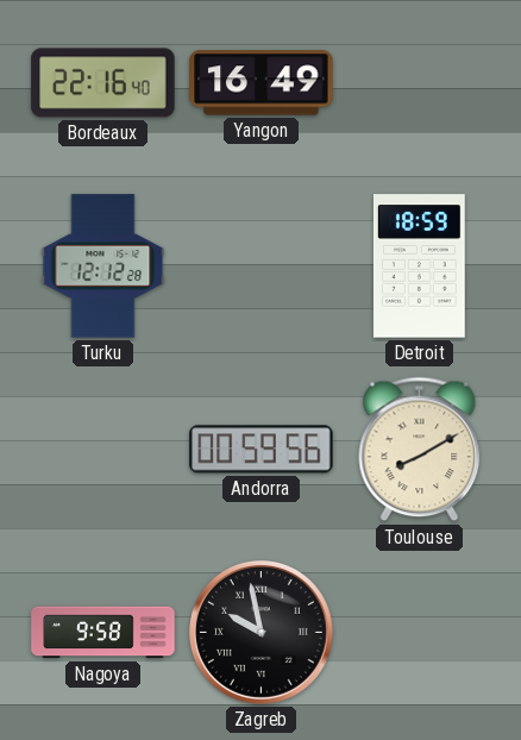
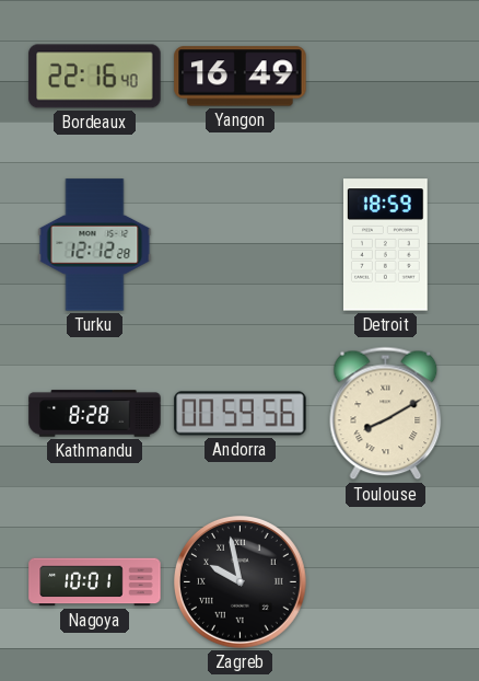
Kathmandu: none -> 8:28 (95, 414)
Nagoya: 9:58 -> 10:01 (95, 582)
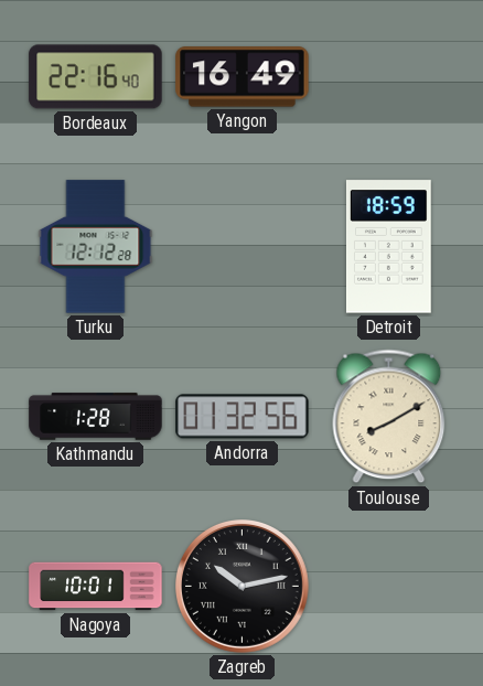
Kathmandu: 8:28 -> 1:28 (96, 417)
Andorra: 00:59 -> 01:32 (243, 417)
Zagreb: 9:58 -> 10:13 (243, 587)
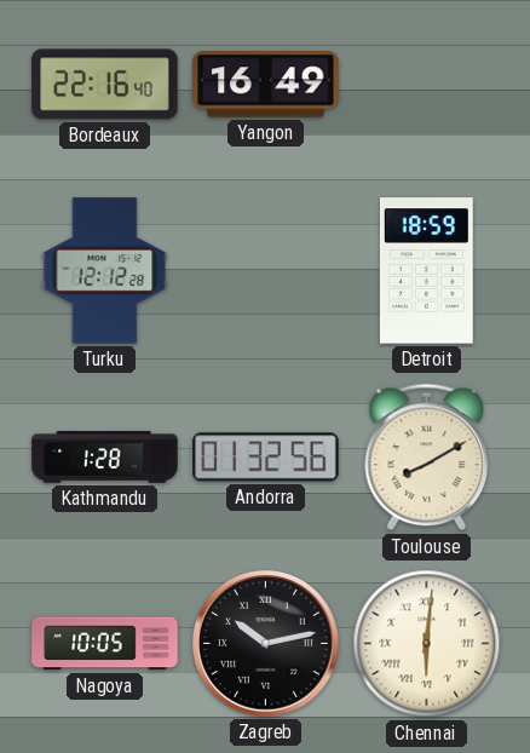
Nagoya: 10:01 -> 10:05 (105, 644)
Chennai: none -> 6:01 (427, 644)
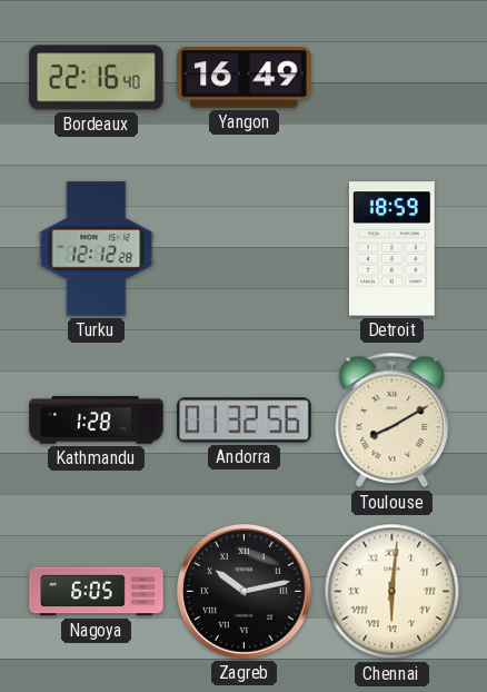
Nagoya: 10:05 -> 6:05 (97, 592)
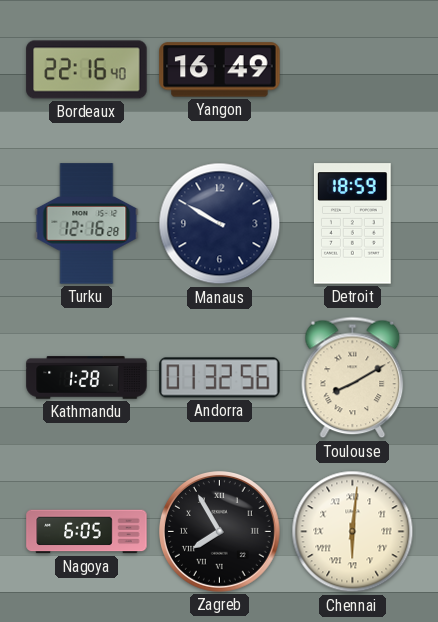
Turku: 12:12 -> 12:16 (87, 224)
Manaus: none -> 9:50 (220, 224)
Zagreb: 10:13 -> 7:55 (220, 532)
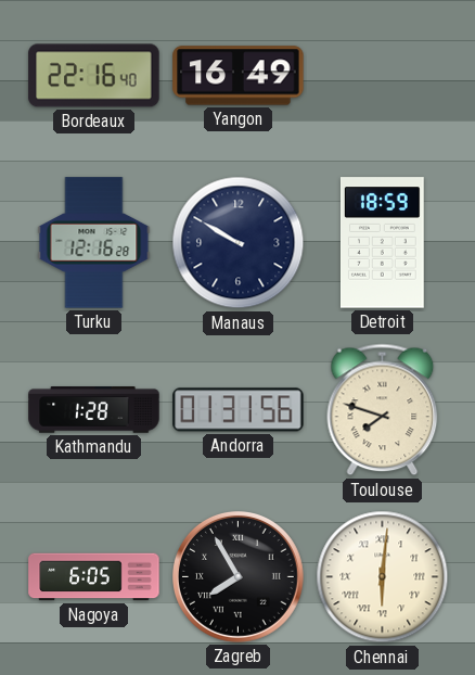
Andorra: 01:32 -> 01:31 (239, 410)
Toulouse: 8:10 -> 7:48 (383, 410)
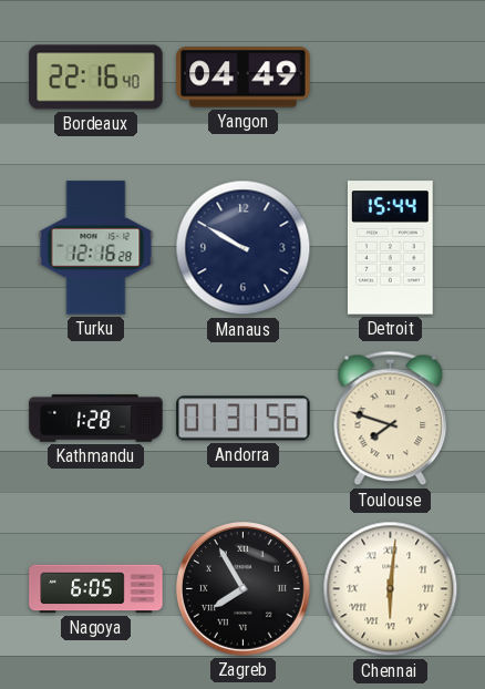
Yangon: 16:49 -> 04:49 (244, 78)
Detroit: 18:59 -> 15:44 (390, 248)
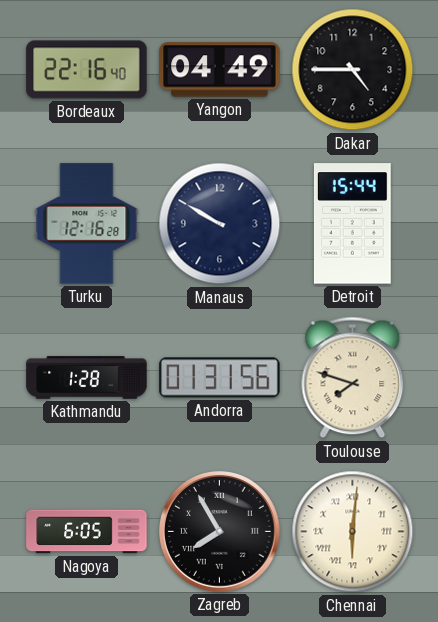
Dakar: none -> 4:45 (353, 70)
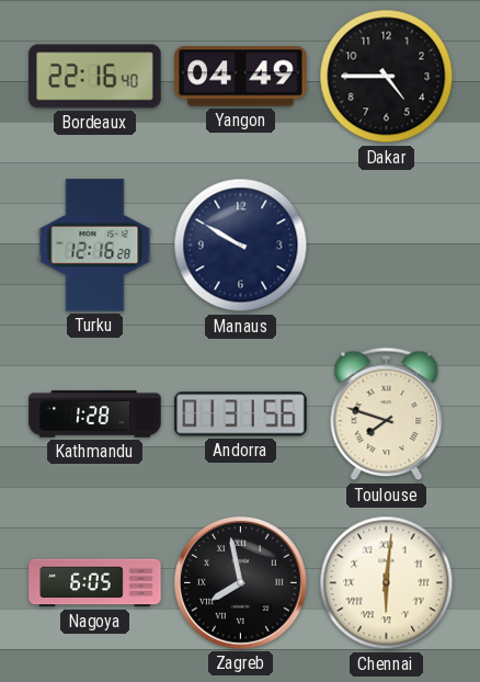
Detroit: 15:44 -> none (352, 224)
Zagreb: 7:55 -> 7:58 (241, 583)
